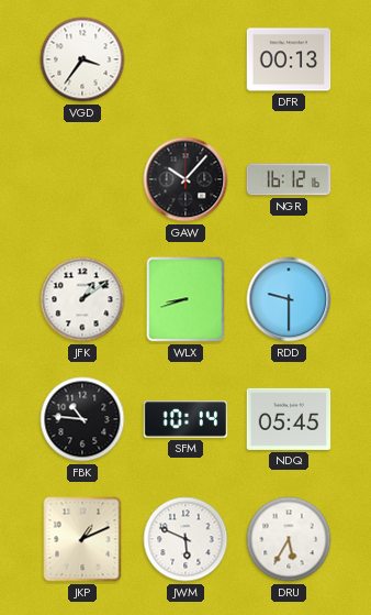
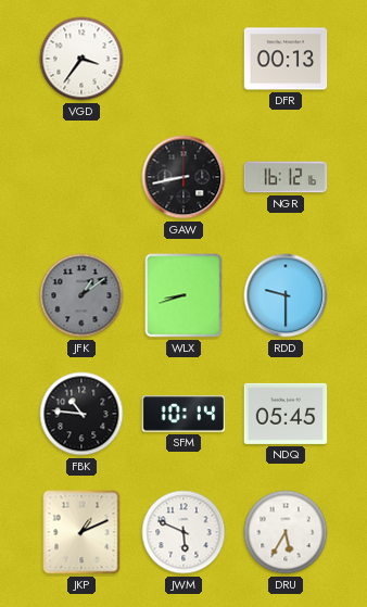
GAW: 10:07 -> 8:43 (184, 177)
JFK dial: white -> grey (81, 295)
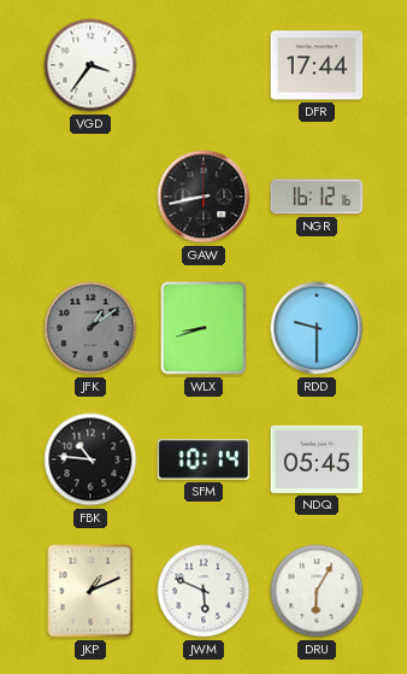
DFR: 00:13 -> 17:44 (317, 65)
DRU: 5:35 -> 6:05 (317, 591)
